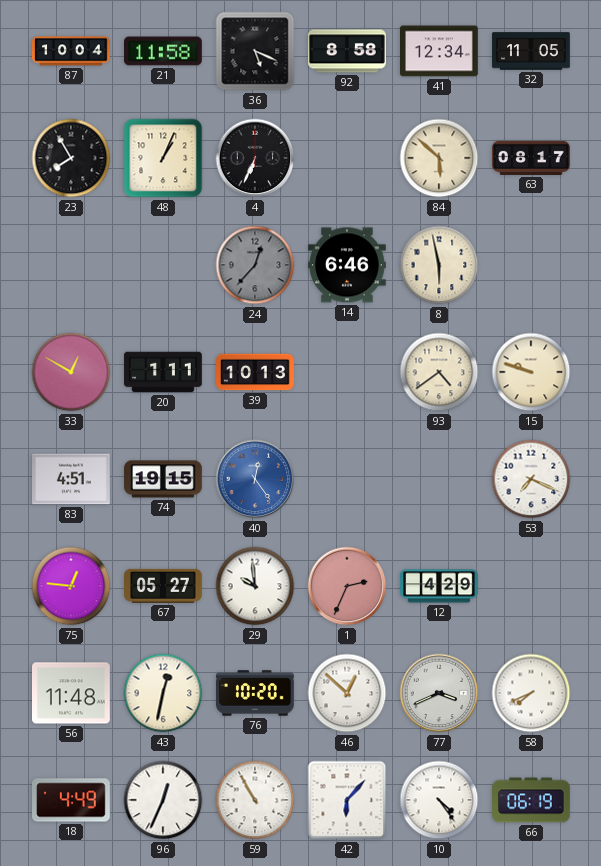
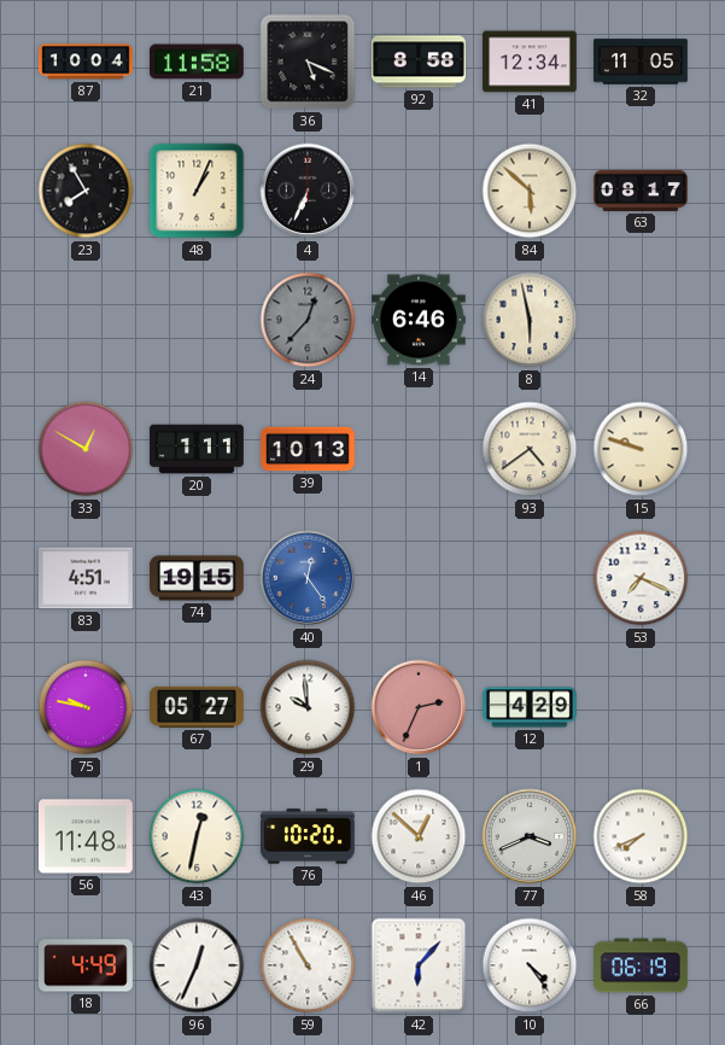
75: 12:46 -> 9:47 (86, 707)
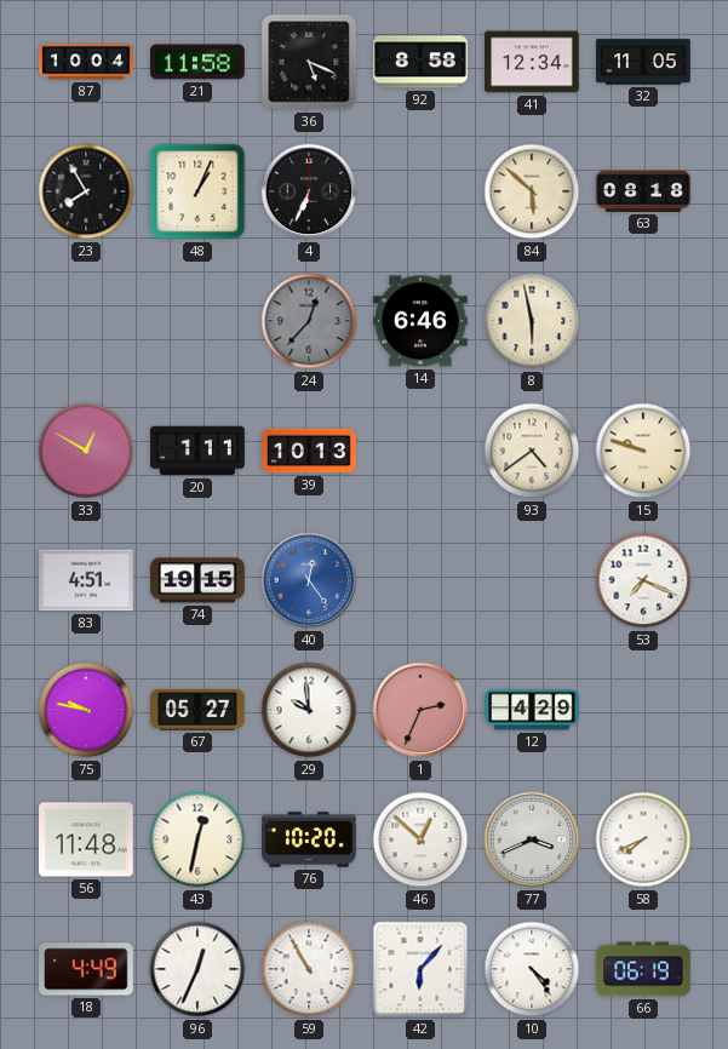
63: 08:17 -> 08:18 (643, 191)
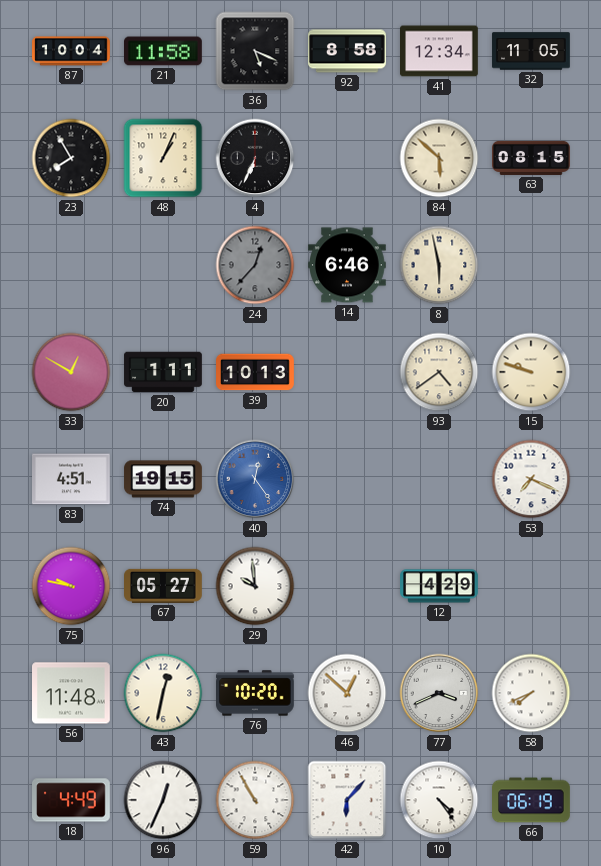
63: 08:18 -> 08:15 (531, 158)
1: 2:34 -> none (420, 710)
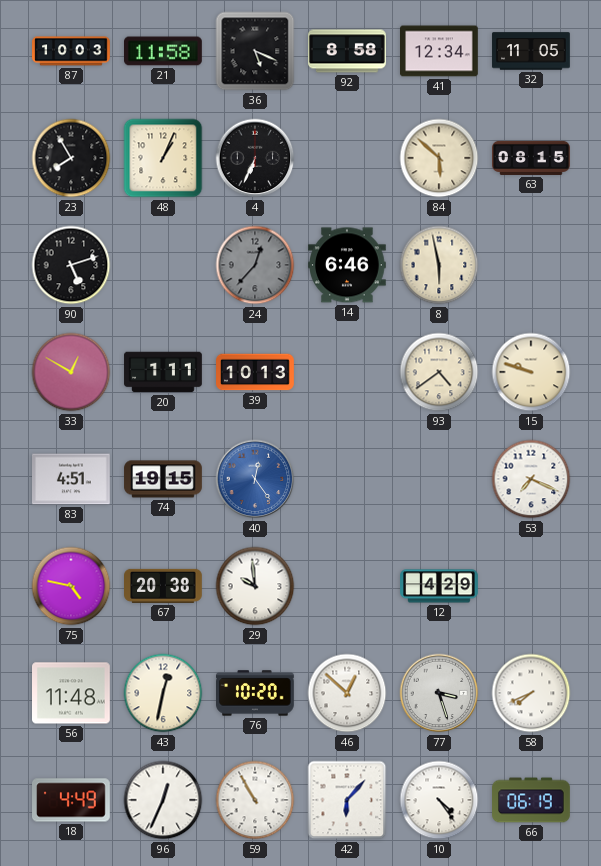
87: 10:04 -> 10:03 (71, 51)
90: none -> 5:12 (71, 265)
75: 9:47 -> 4:47 (71, 586)
67: 05:27 -> 20:38 (163, 586)
77: 3:41 -> 3:27 (439, 693)
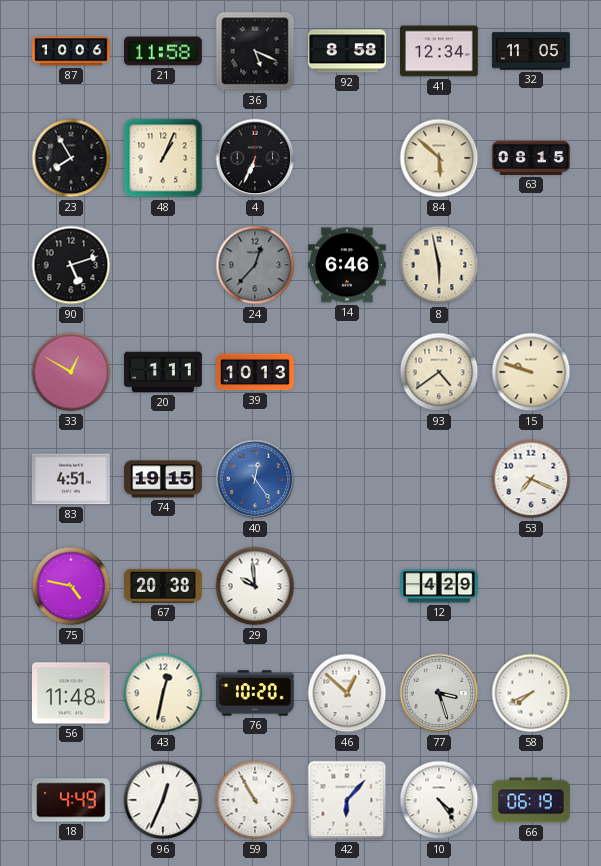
87: 10:03 -> 10:06 (71, 51)
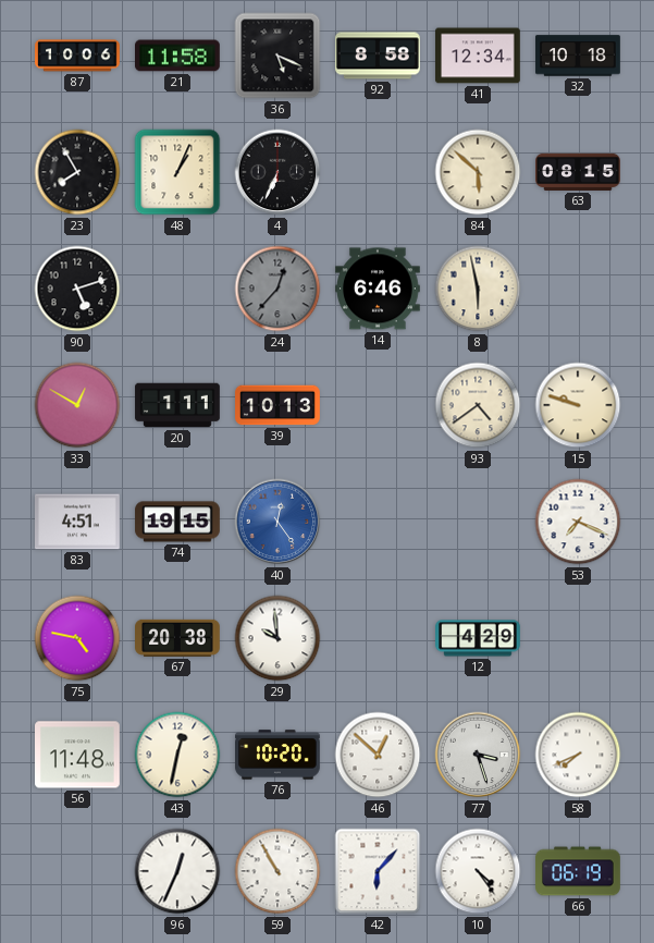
32: 11:05 -> 10:18 (578, 56)
18: 4:49 -> none (72, 800)
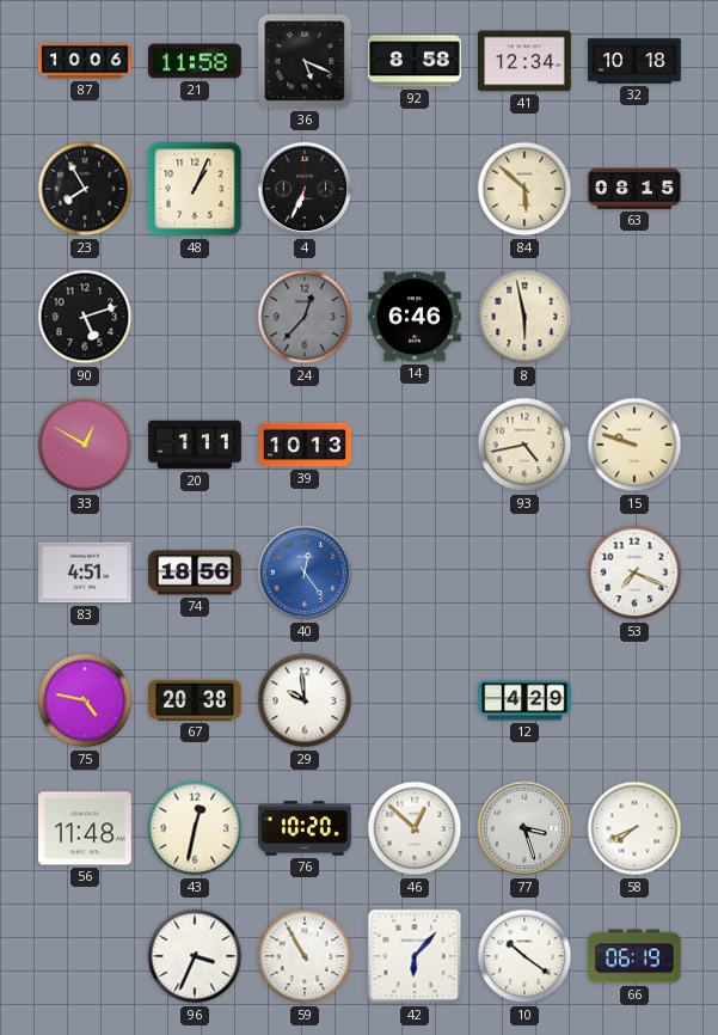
93: 4:39 -> 4:43 (524, 445)
74: 19:15 -> 18:56 (195, 572)
96: 12:34 -> 3:34 (195, 956)
10: 4:24 -> 10:21 (524, 956)
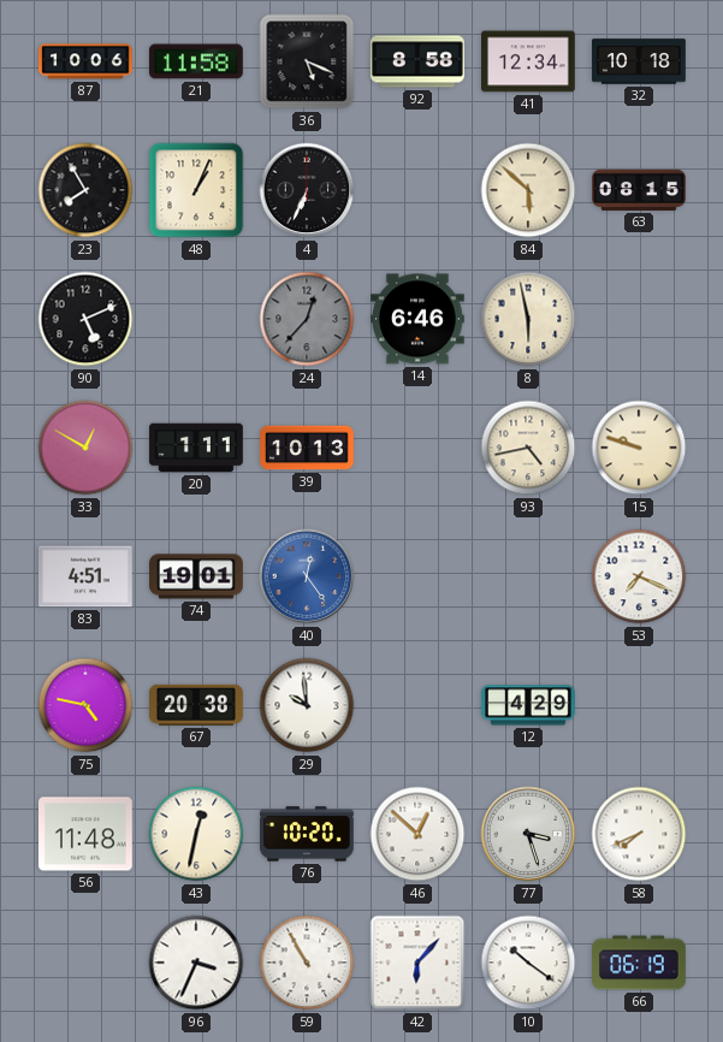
90: 5:12 -> 5:11 (85, 319)
74: 18:56 -> 19:01 (196, 576)
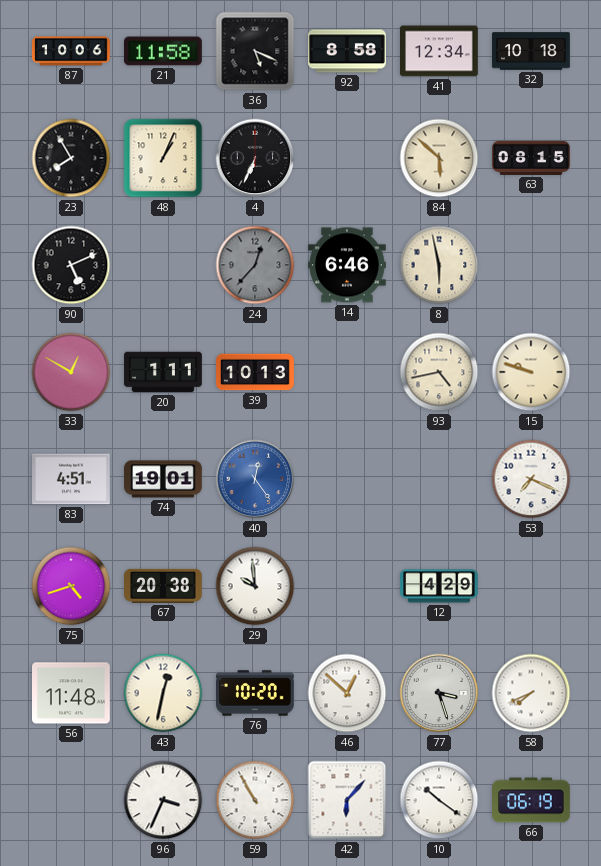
75: 4:47 -> 4:42 (71, 586)
